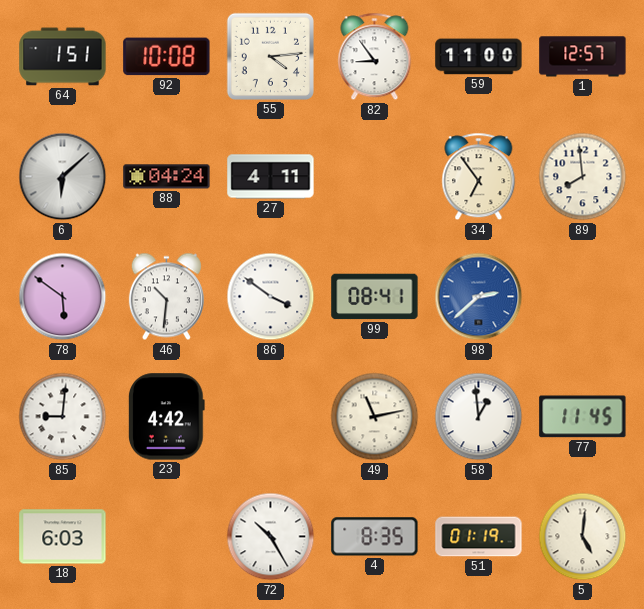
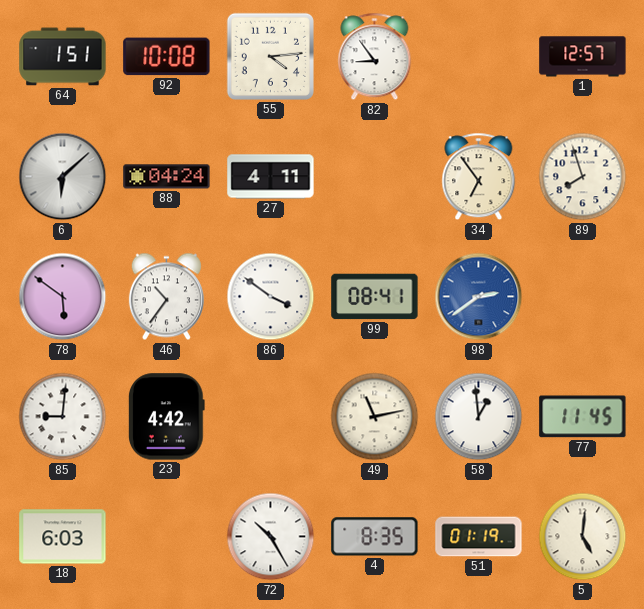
59: 11:00 -> none (479, 57)
89: 7:59 -> 7:57 (583, 177)
46: 10:31 -> 10:36 (166, 297)
98: 2:38 -> 2:39 (479, 297)
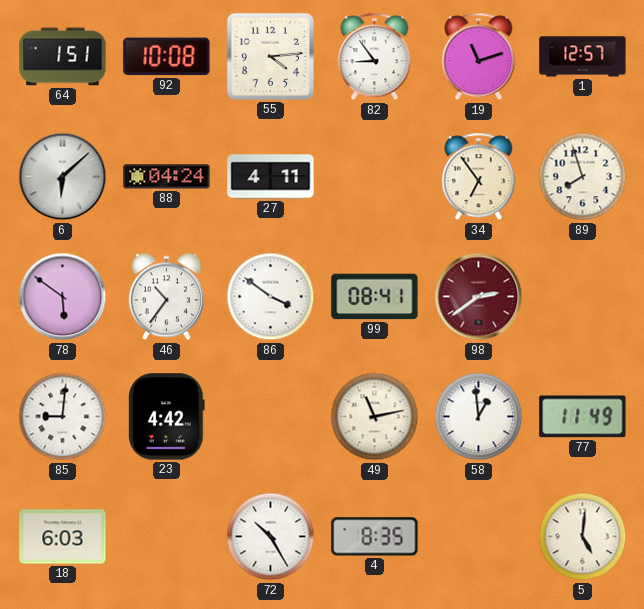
19: none -> 11:12 (479, 57)
98 dial: blue -> burgundy (479, 297)
77: 11:45 -> 11:49 (583, 417)
51: 01:19 -> none (479, 537)
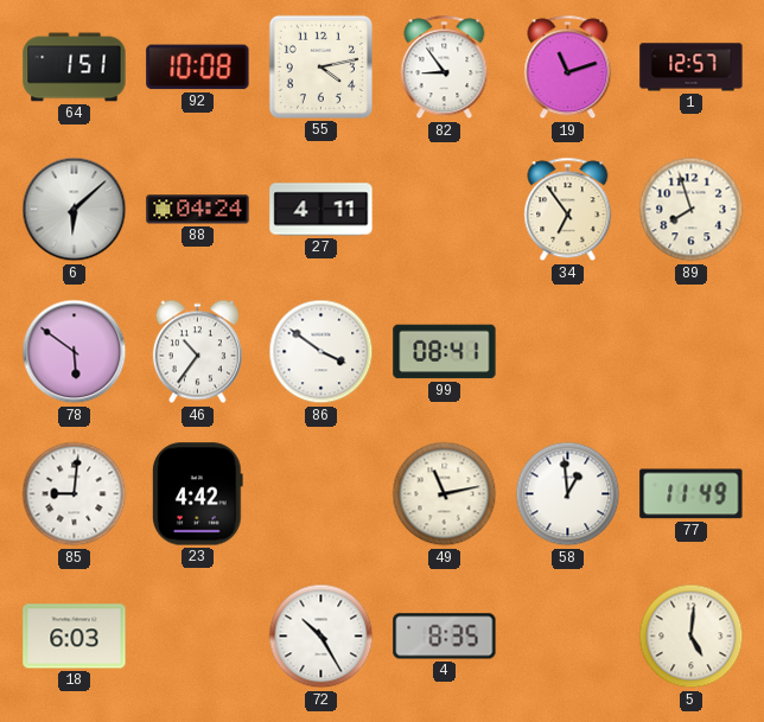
55: 4:14 -> 4:13 (320, 66)
98: 2:39 -> none (479, 297)
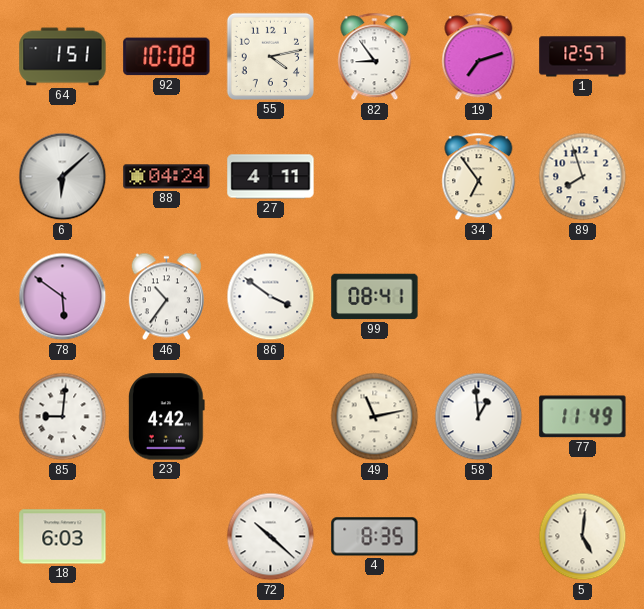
19: 11:12 -> 7:12 (479, 57)
72: 10:25 -> 10:22 (271, 537)
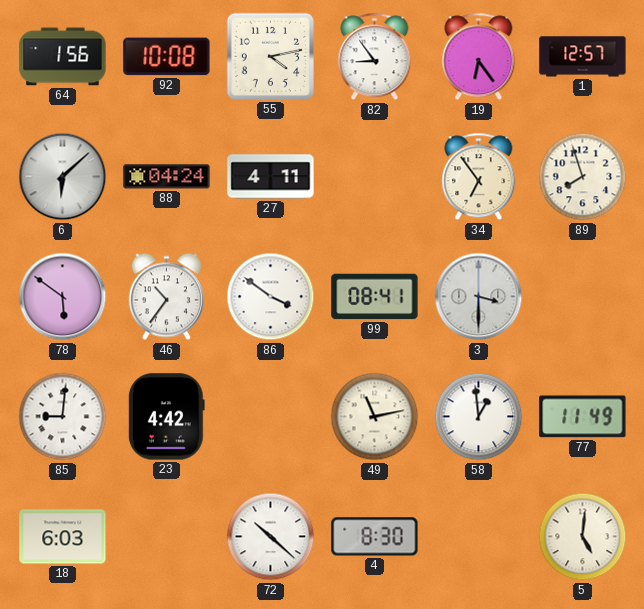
64: 1:51 -> 1:56 (63, 57)
19: 7:12 -> 6:24 (479, 57)
3: none -> 3:30 (479, 297)
4: 8:35 -> 8:30 (375, 537)
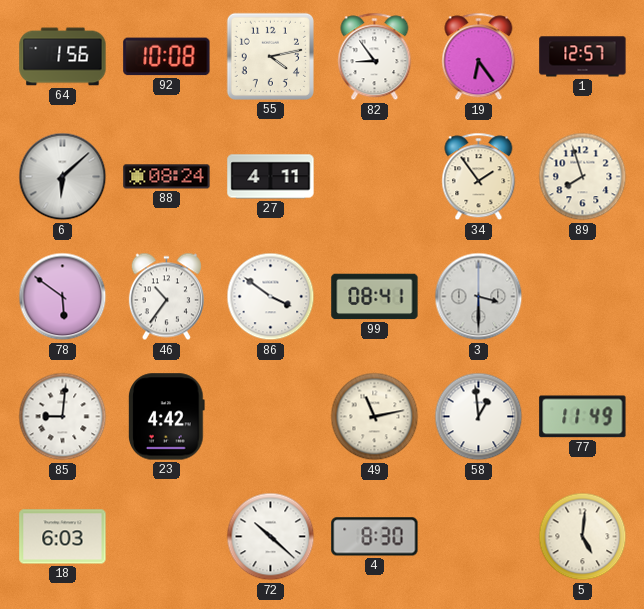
88: 04:24 -> 08:24 (167, 177)
34: 6:54 -> 1:54 (479, 177)
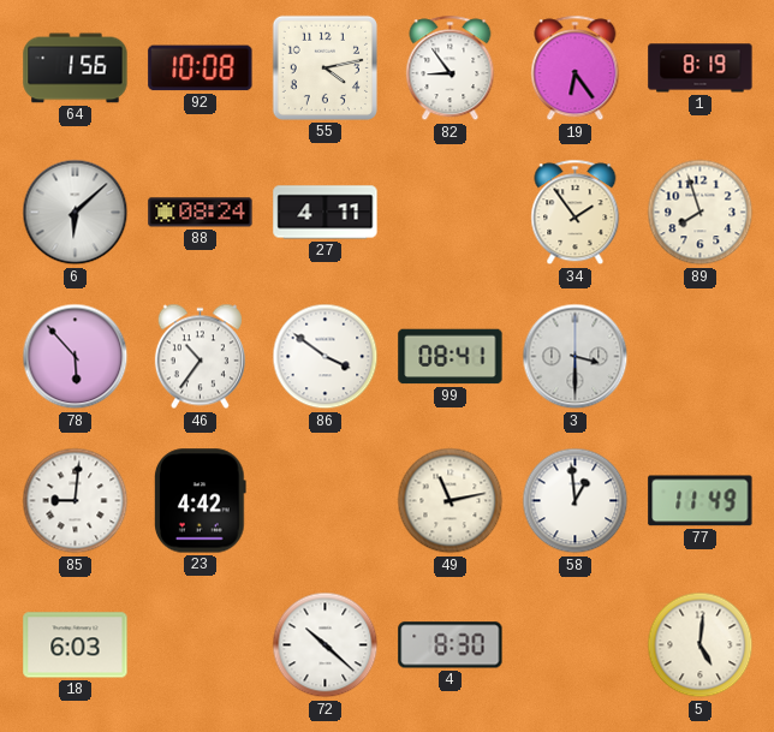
1: 12:57 -> 8:19 (701, 69)
78: 5:51 -> 5:53 (76, 357)
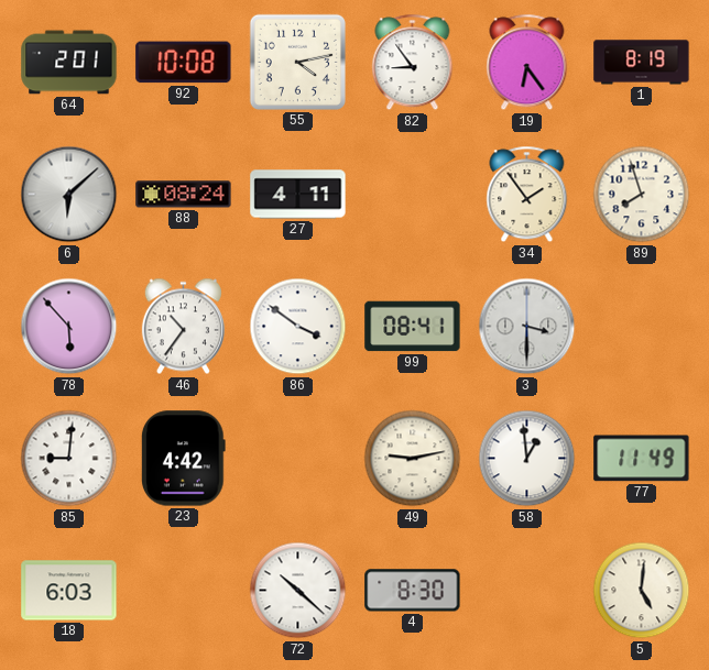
64: 1:56 -> 2:01 (69, 63)
49: 11:13 -> 9:13 (413, 459)
